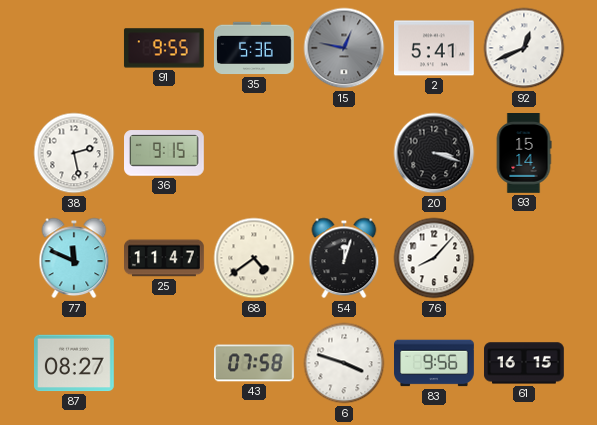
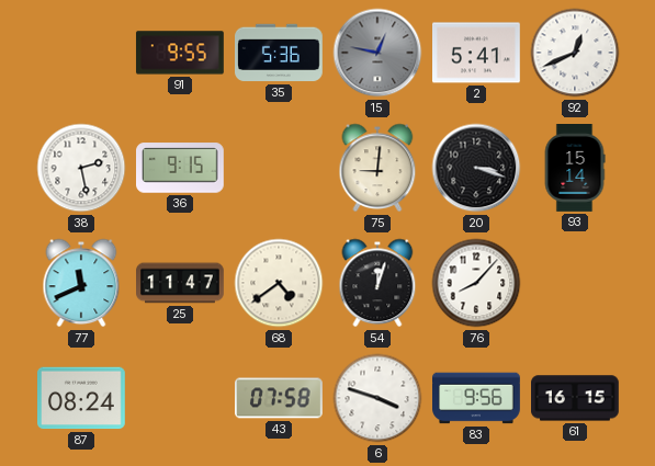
75: none -> 9:01 (377, 168)
77: 11:49 -> 11:41 (81, 283)
87: 08:27 -> 08:24 (82, 398)
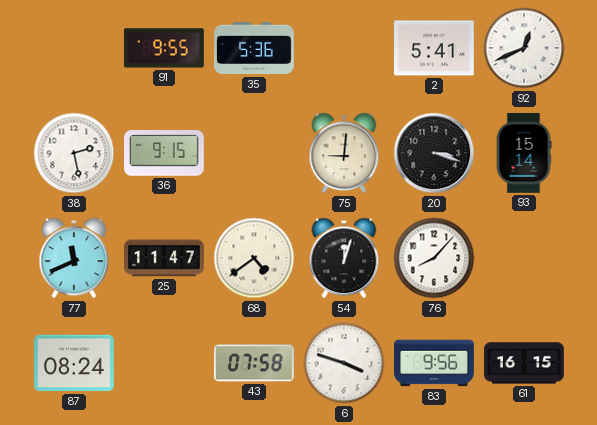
15: 12:47 -> none (377, 53)
